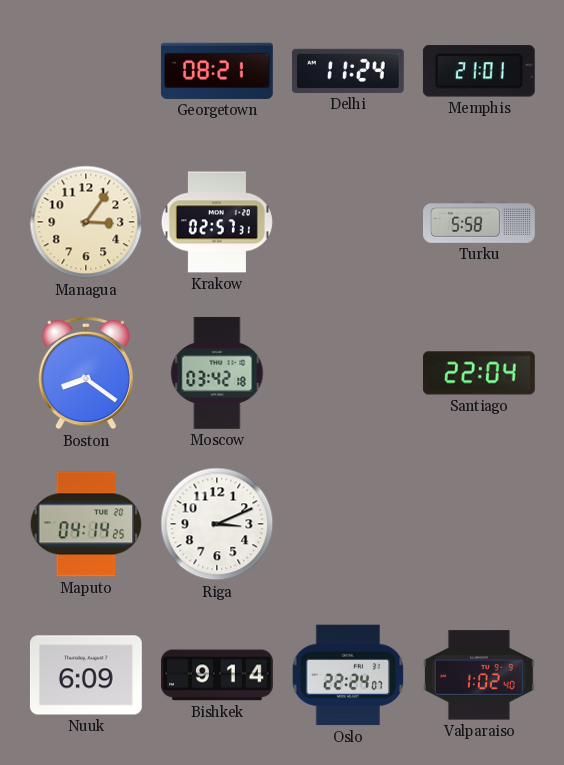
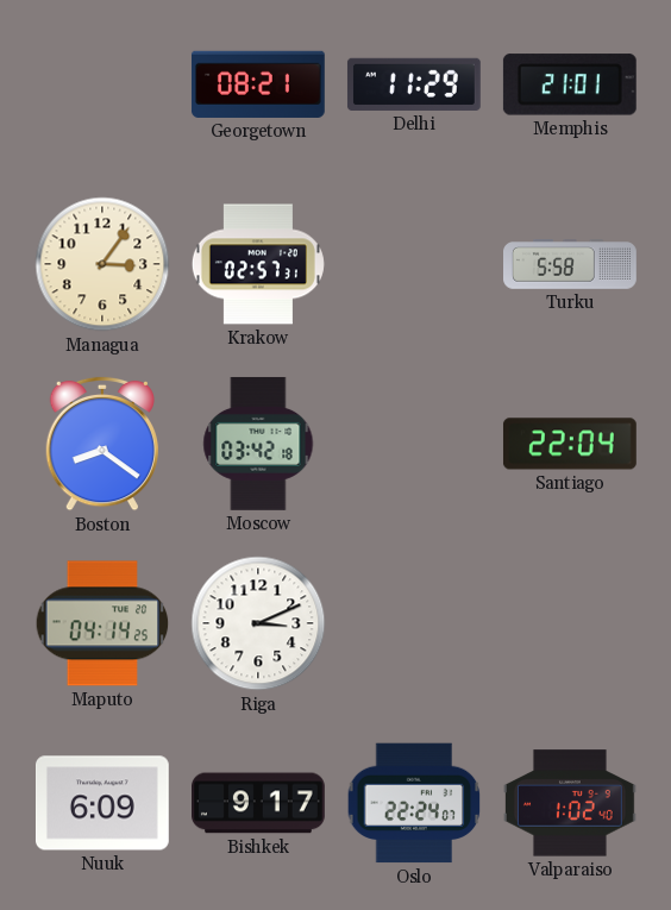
Delhi: 11:24 -> 11:29 (414, 84)
Bishkek: 9:14 -> 9:17 (259, 803)
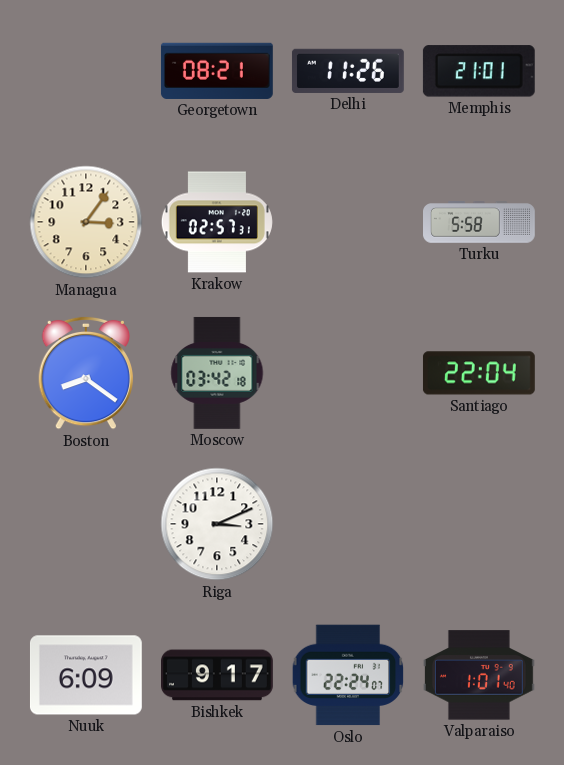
Delhi: 11:29 -> 11:26 (348, 71)
Maputo: 04:14 -> none (102, 623)
Valparaiso: 1:02 -> 1:01 (479, 675)
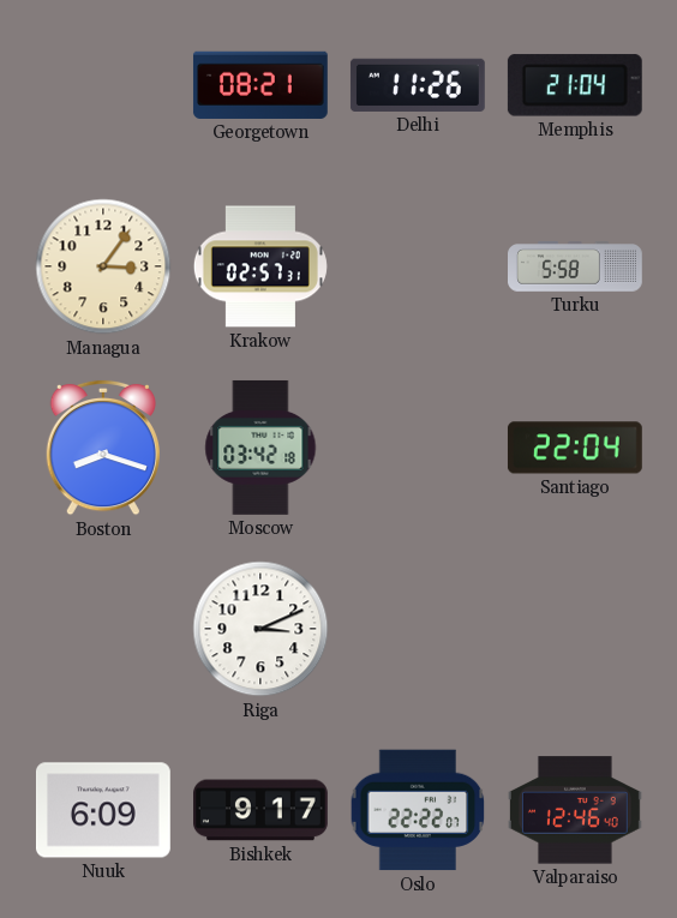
Memphis: 21:01 -> 21:04 (575, 85)
Boston: 8:21 -> 8:18 (102, 448)
Oslo: 22:24 -> 22:22 (418, 810)
Valparaiso: 1:01 -> 12:46 (575, 810)
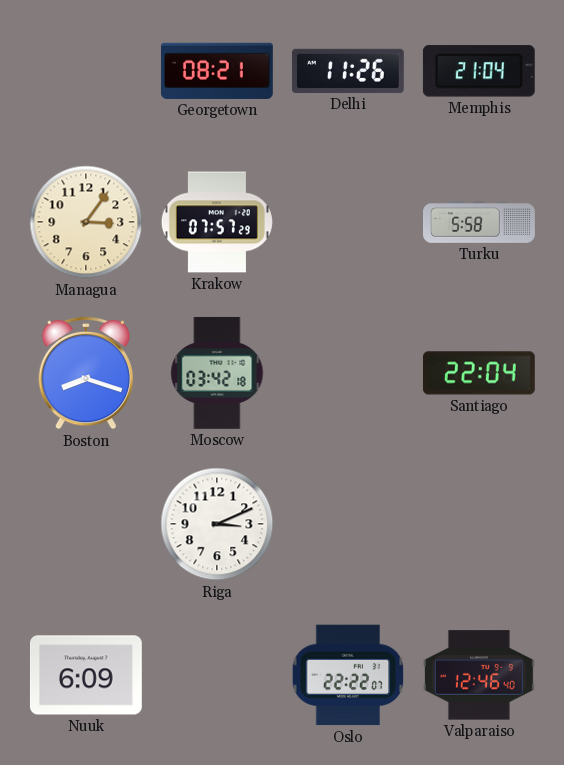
Krakow: 02:57 -> 07:57 (217, 222)
Bishkek: 9:17 -> none (262, 810)
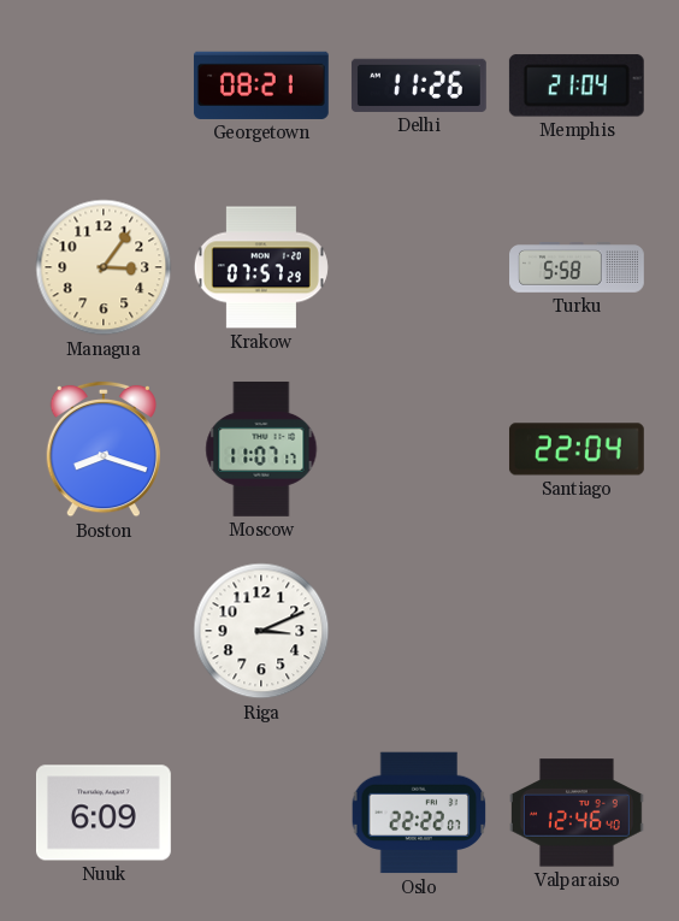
Moscow: 03:42 -> 11:07 (261, 449)
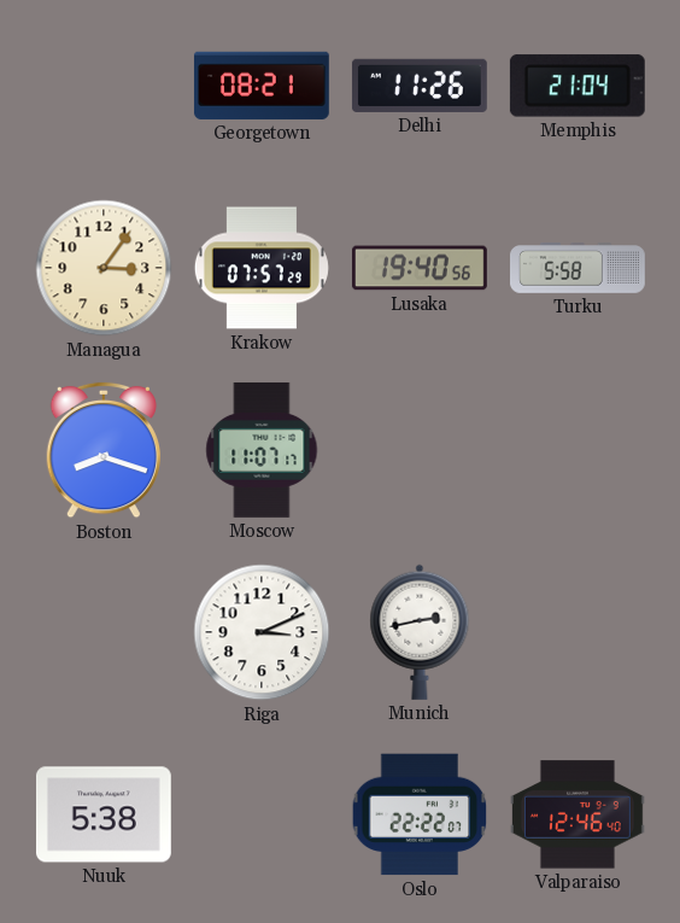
Lusaka: none -> 19:40 (420, 268)
Santiago: 22:04 -> none (577, 449)
Munich: none -> 2:43 (420, 632)
Nuuk: 6:09 -> 5:38 (104, 814)
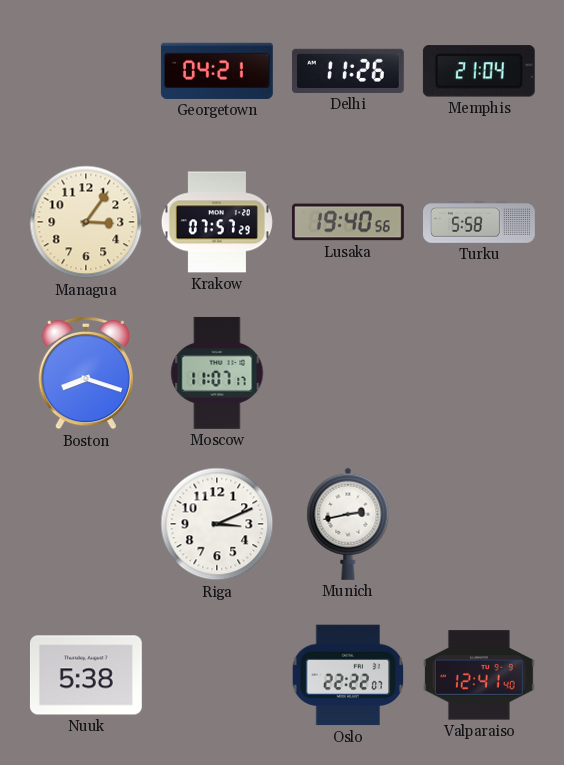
Georgetown: 08:21 -> 04:21 (217, 71)
Valparaiso: 12:46 -> 12:41 (479, 675)
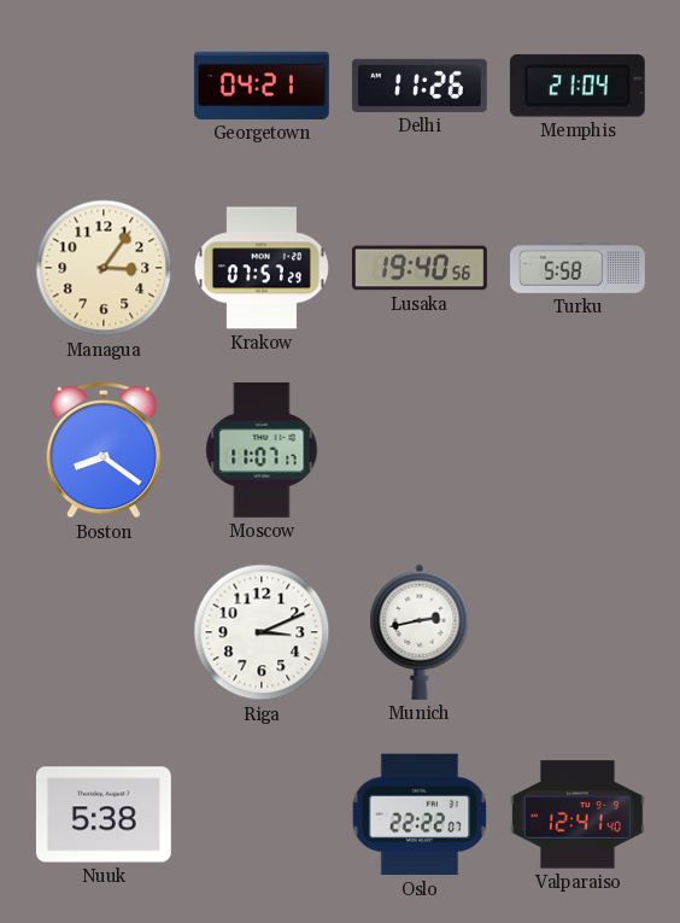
Boston: 8:18 -> 8:21 (102, 450)
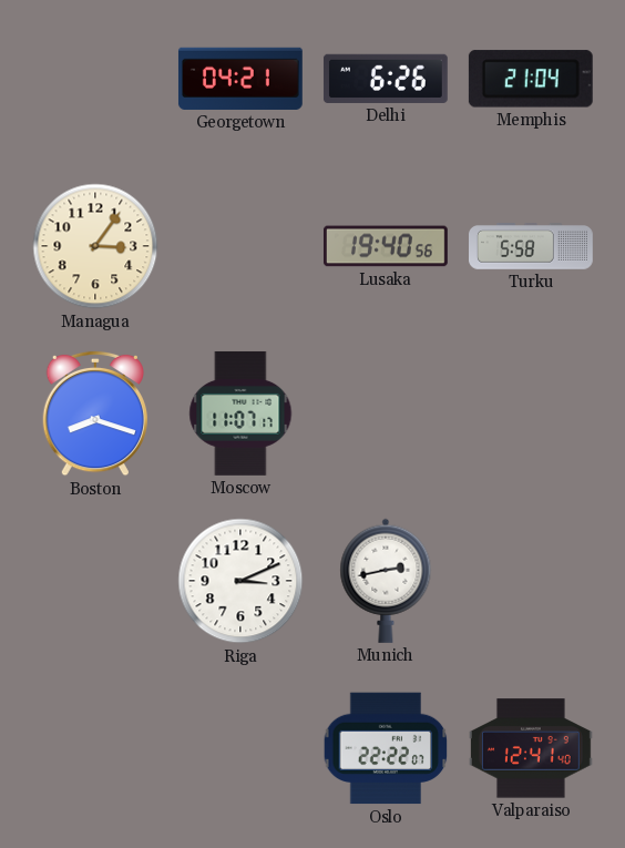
Delhi: 11:26 -> 6:26 (386, 79)
Krakow: 07:57 -> none (262, 268)
Boston: 8:21 -> 8:18 (94, 413)
Nuuk: 5:38 -> none (104, 814)
